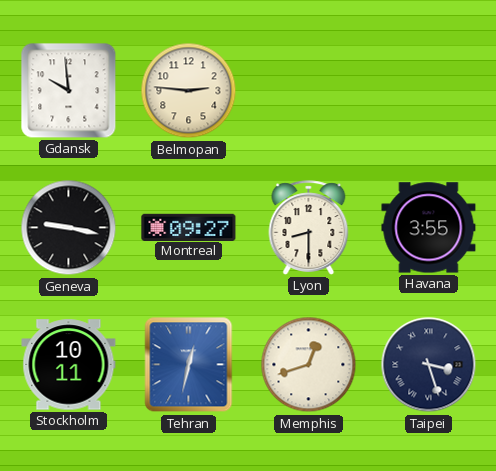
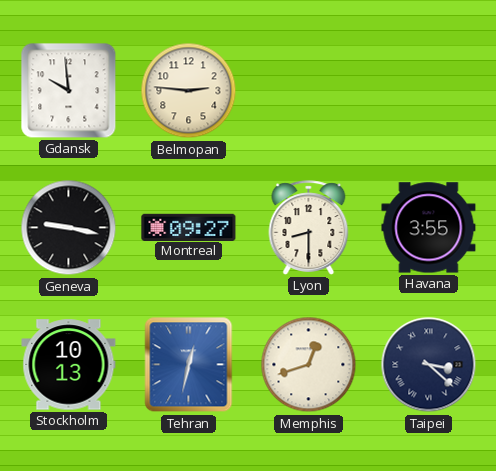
Stockholm: 10:11 -> 10:13 (69, 365)
Taipei: 3:27 -> 3:22 (429, 365)
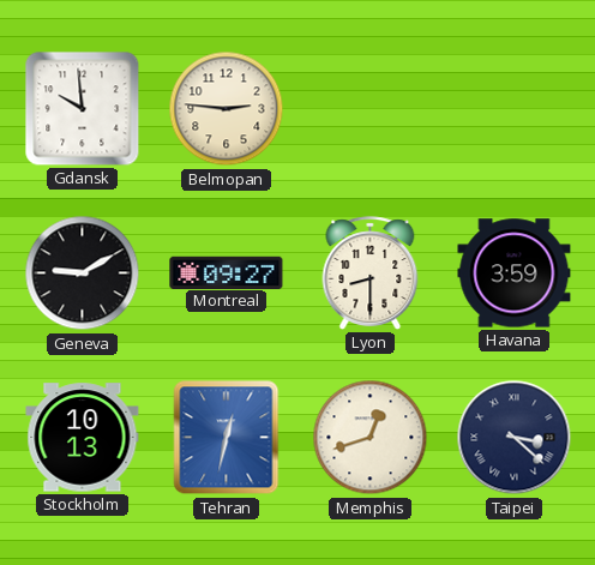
Geneva: 9:17 -> 9:10 (83, 274)
Havana: 3:55 -> 3:59 (515, 274)
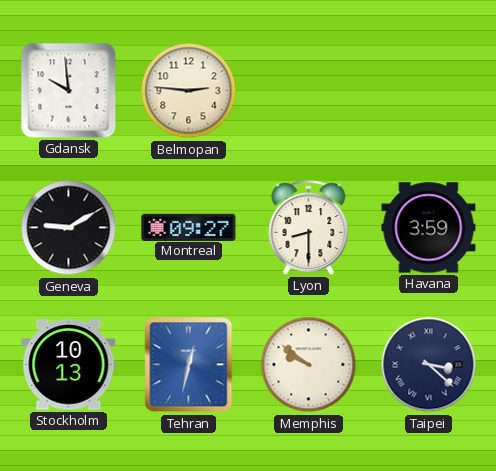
Memphis: 12:42 -> 9:51 (309, 365)
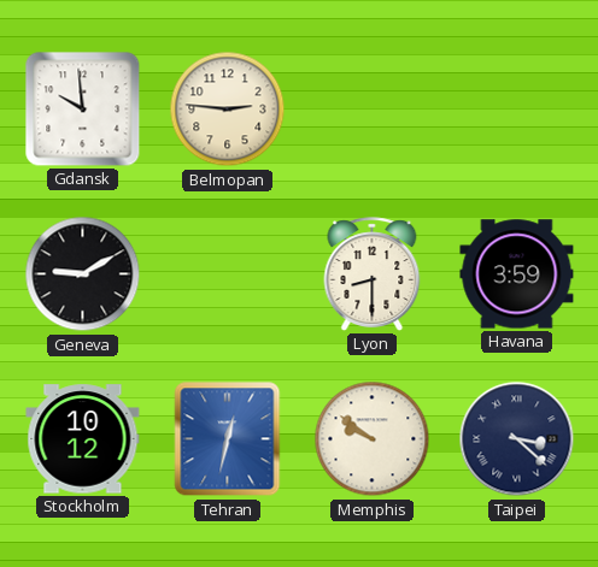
Montreal: 09:27 -> none (189, 227)
Stockholm: 10:13 -> 10:12 (83, 439)
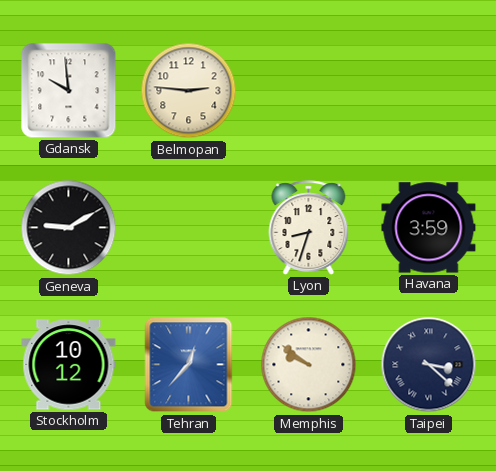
Lyon: 8:30 -> 8:33 (309, 228)
Tehran: 12:32 -> 12:37 (189, 365)
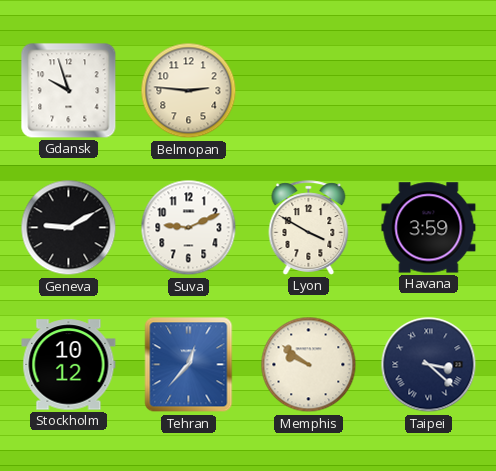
Gdansk: 9:59 -> 9:57 (69, 91)
Suva: none -> 9:11 (189, 228)
Lyon: 8:33 -> 3:50 (309, 228)
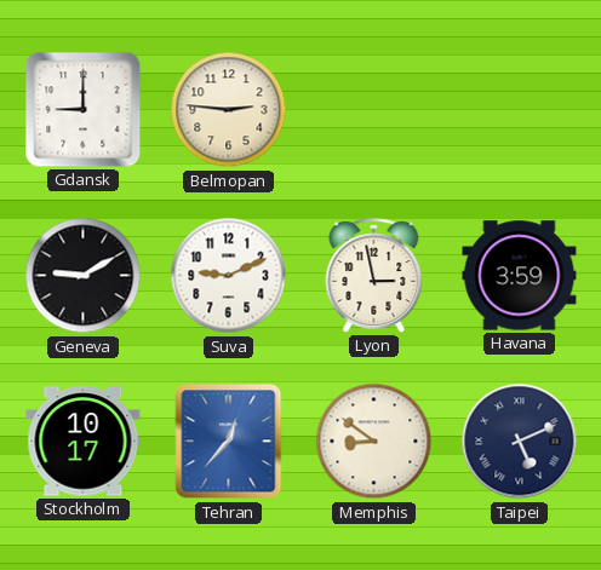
Gdansk: 9:57 -> 9:00 (84, 110)
Lyon: 3:50 -> 2:58 (374, 276)
Stockholm: 10:12 -> 10:17 (84, 442)
Memphis: 9:51 -> 8:51 (374, 442)
Taipei: 3:22 -> 5:11 (520, 442)
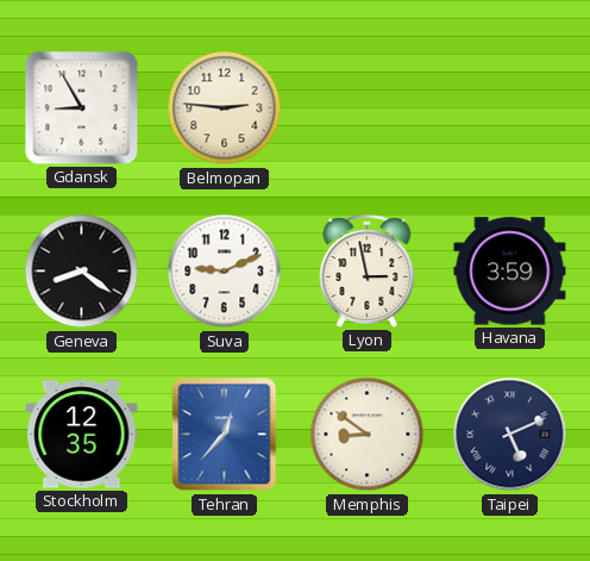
Gdansk: 9:00 -> 8:55 (82, 108)
Geneva: 9:10 -> 8:21 (82, 272)
Stockholm: 10:17 -> 12:35 (82, 435)
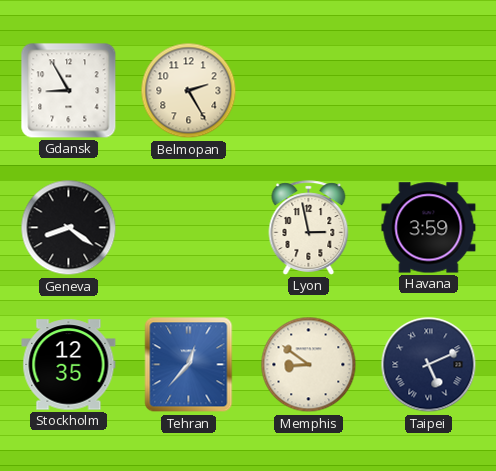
Belmopan: 2:46 -> 2:25 (189, 91)
Suva: 9:11 -> none (225, 272)
